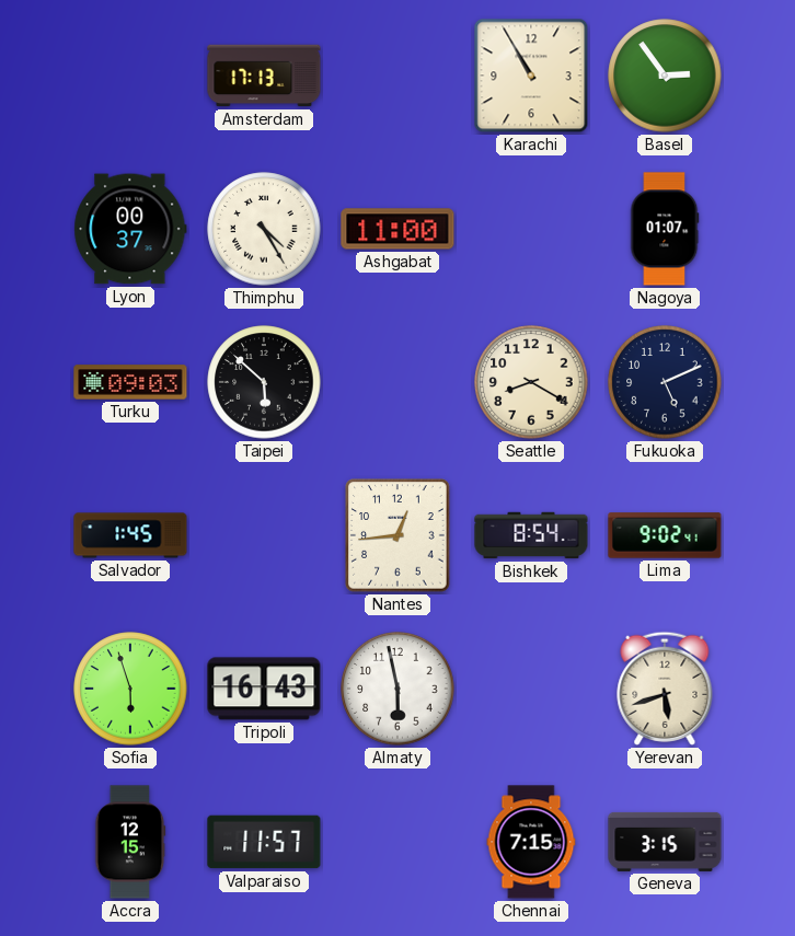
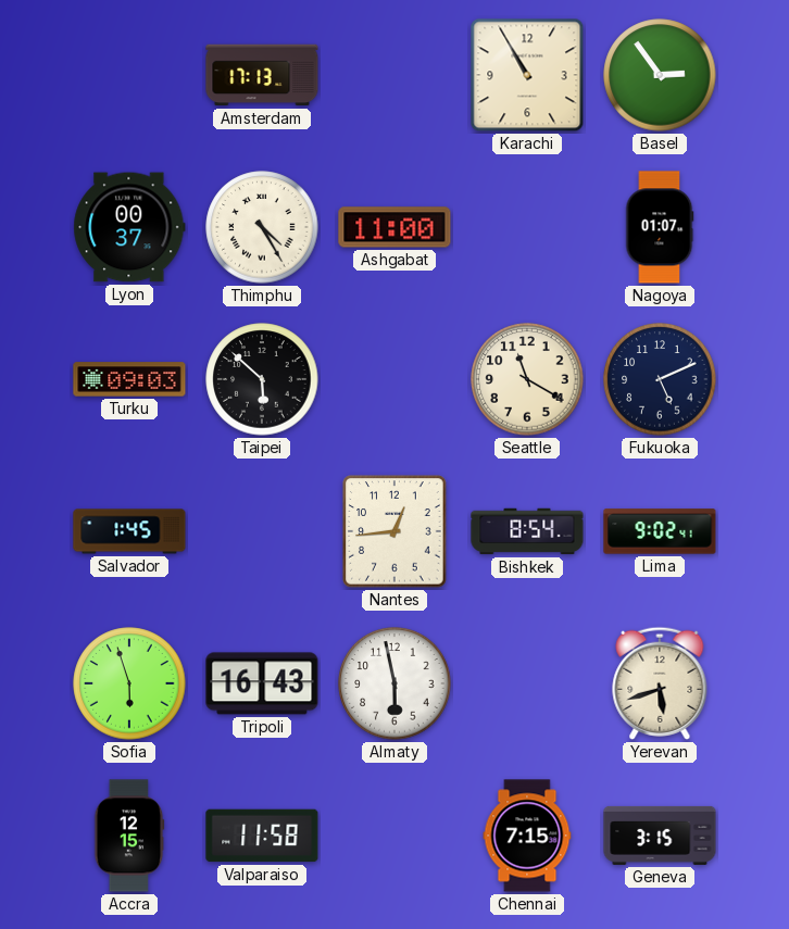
Seattle: 8:20 -> 11:20 (527, 379)
Valparaiso: 11:57 -> 11:58 (262, 836)
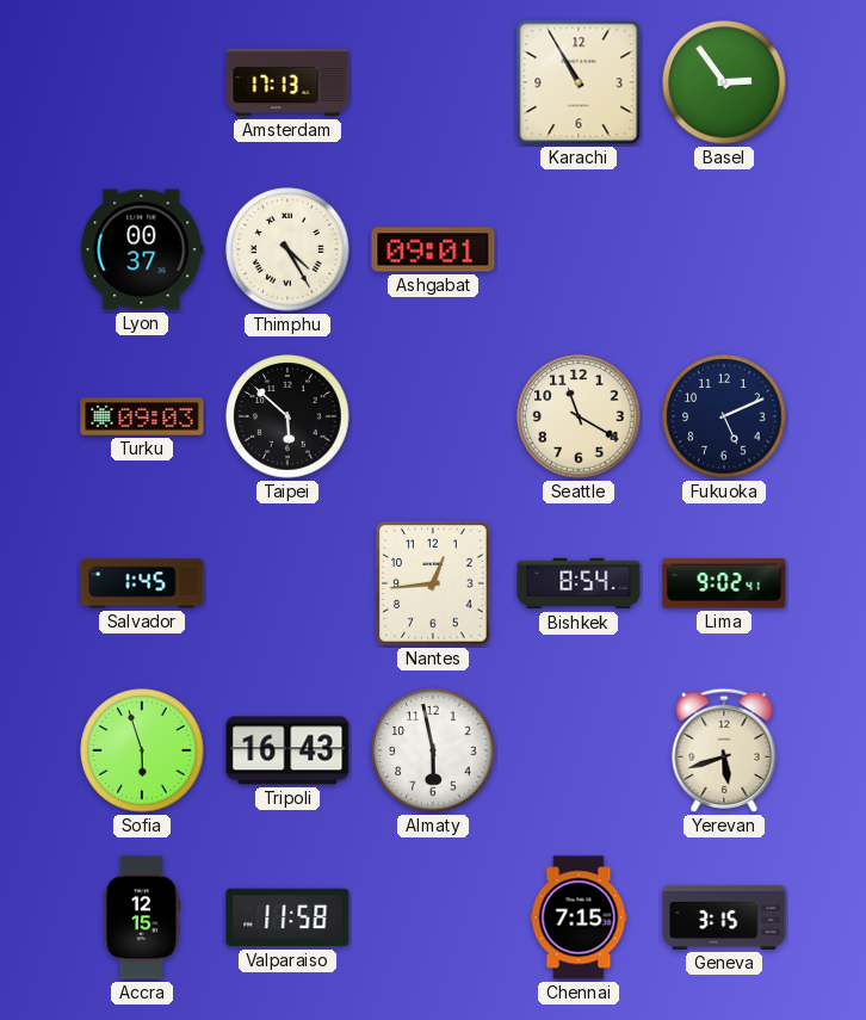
Ashgabat: 11:00 -> 09:01 (433, 249)
Nagoya: 01:07 -> none (660, 227)
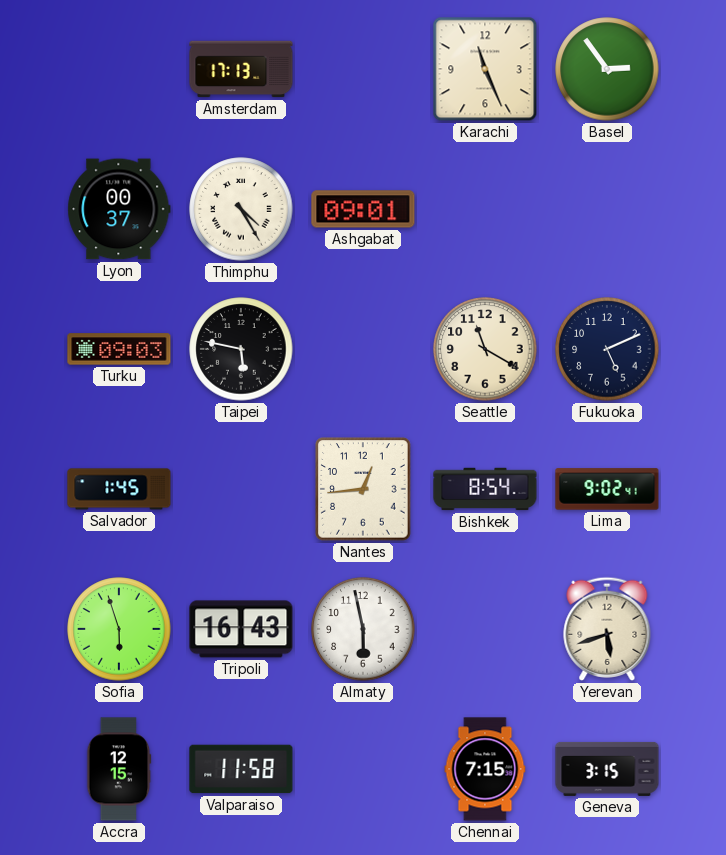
Karachi: 10:55 -> 11:26 (485, 69)
Taipei: 5:52 -> 5:47 (241, 349)
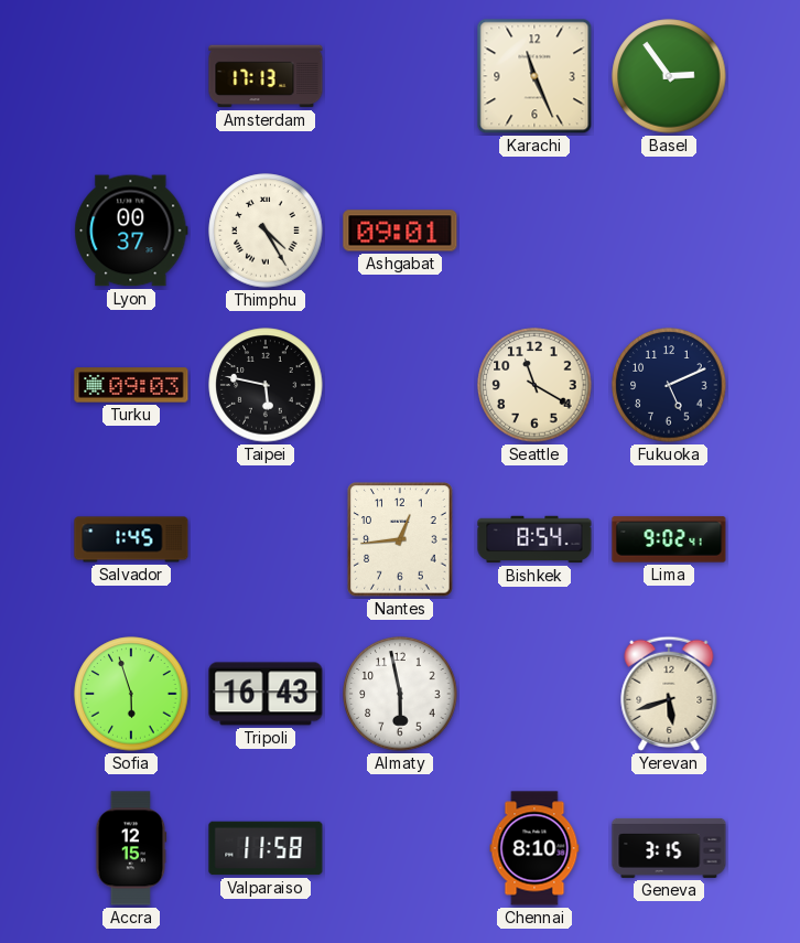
Chennai: 7:15 -> 8:10 (534, 848)
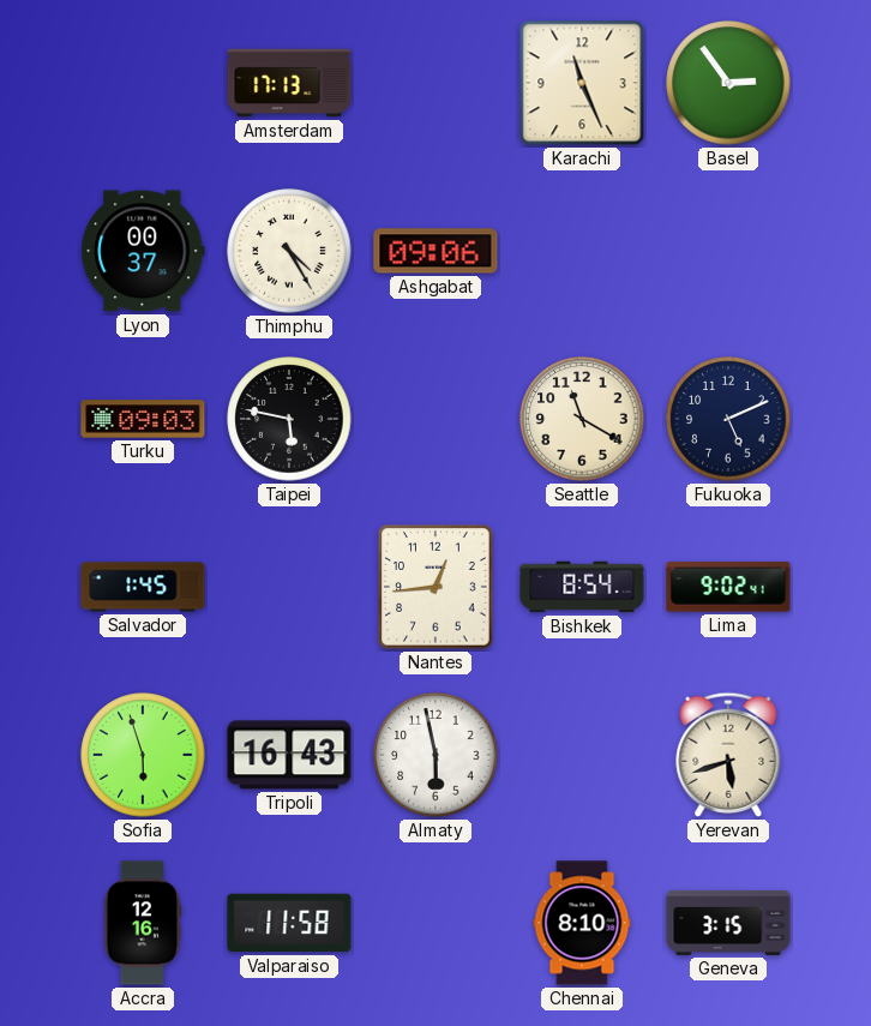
Ashgabat: 09:01 -> 09:06 (435, 251)
Accra: 12:15 -> 12:16 (143, 923)
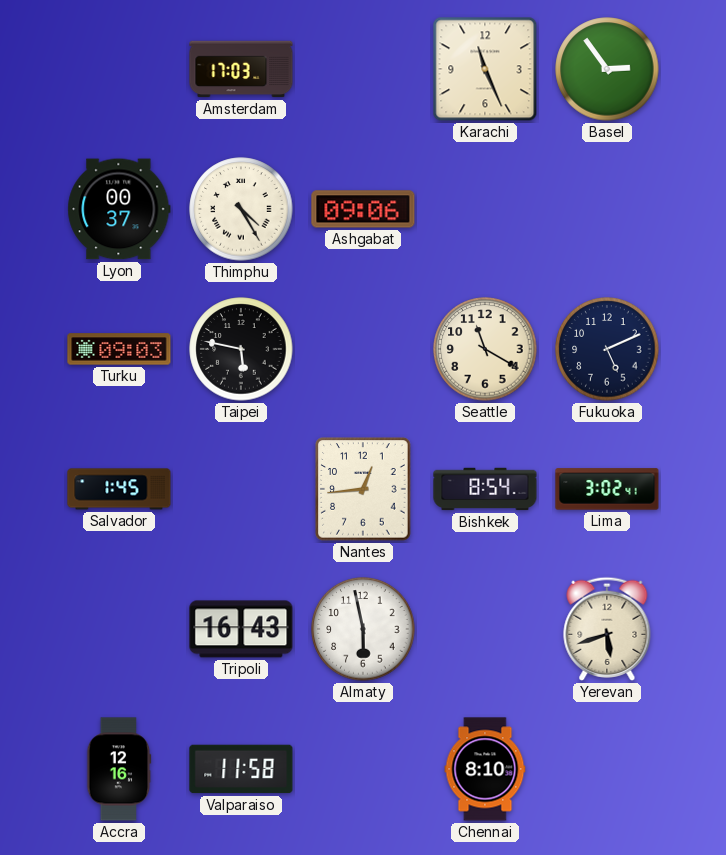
Amsterdam: 17:13 -> 17:03 (241, 69)
Lima: 9:02 -> 3:02 (607, 489)
Sofia: 5:57 -> none (143, 755)
Geneva: 3:15 -> none (728, 923)
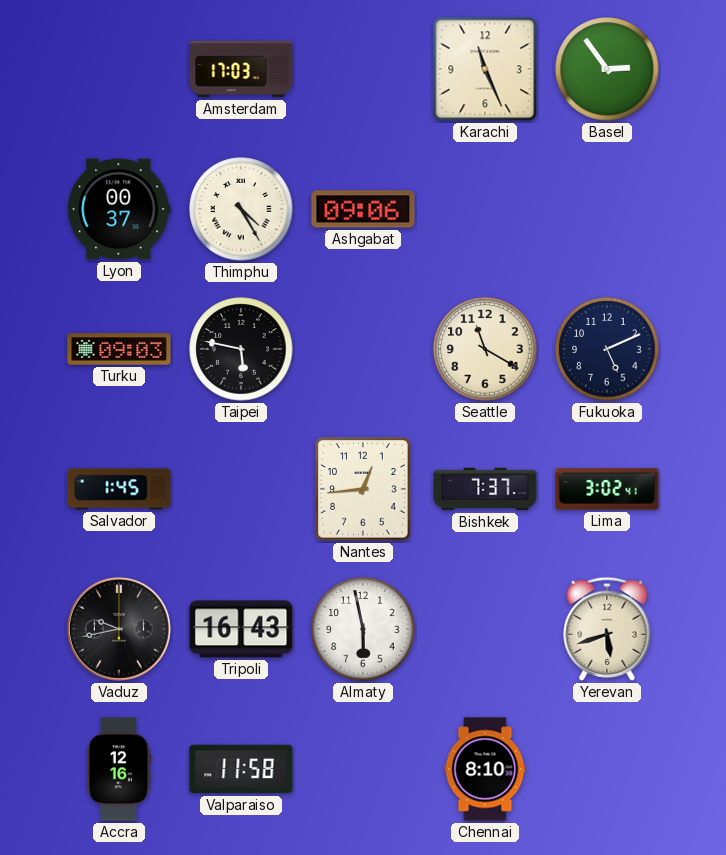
Bishkek: 8:54 -> 7:37 (485, 489)
Vaduz: none -> 9:43 (119, 629)
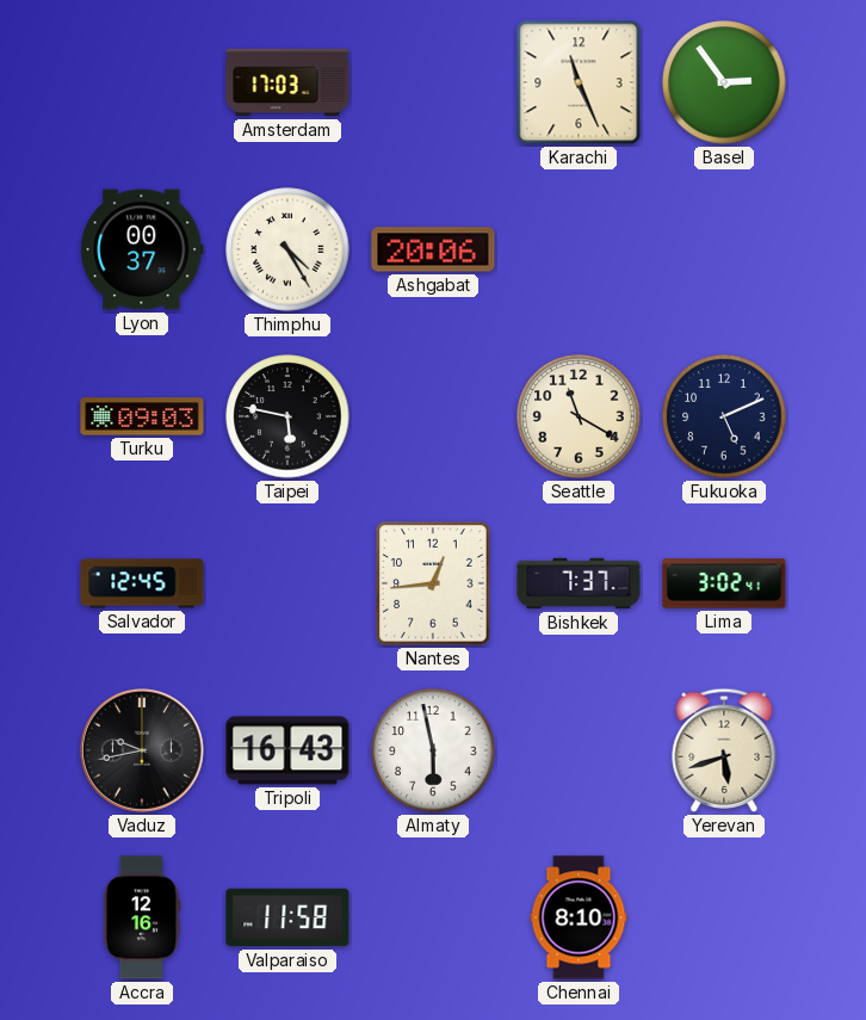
Ashgabat: 09:06 -> 20:06 (433, 249)
Salvador: 1:45 -> 12:45 (142, 583)
